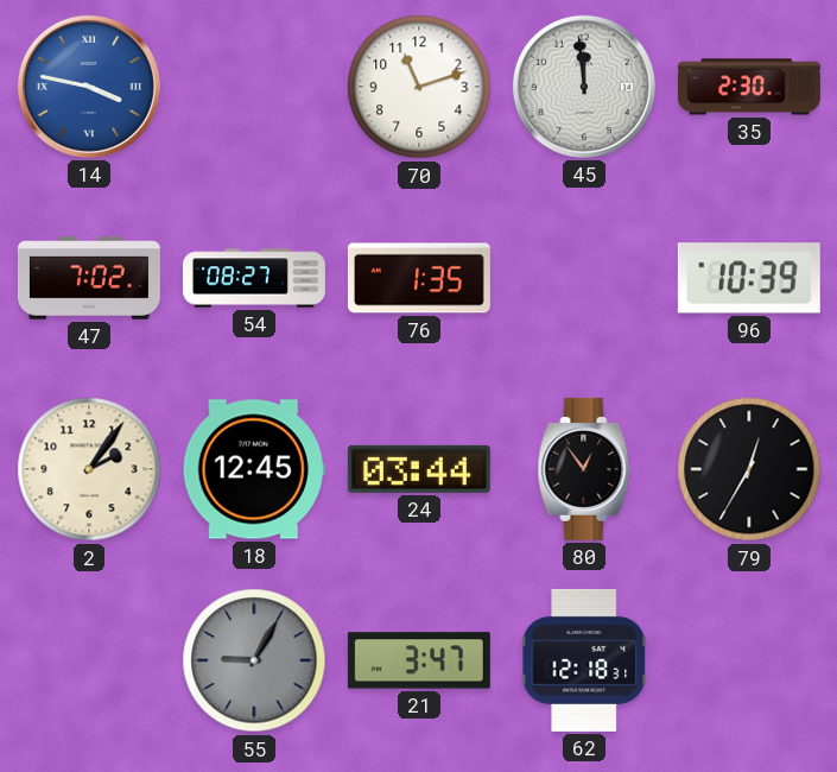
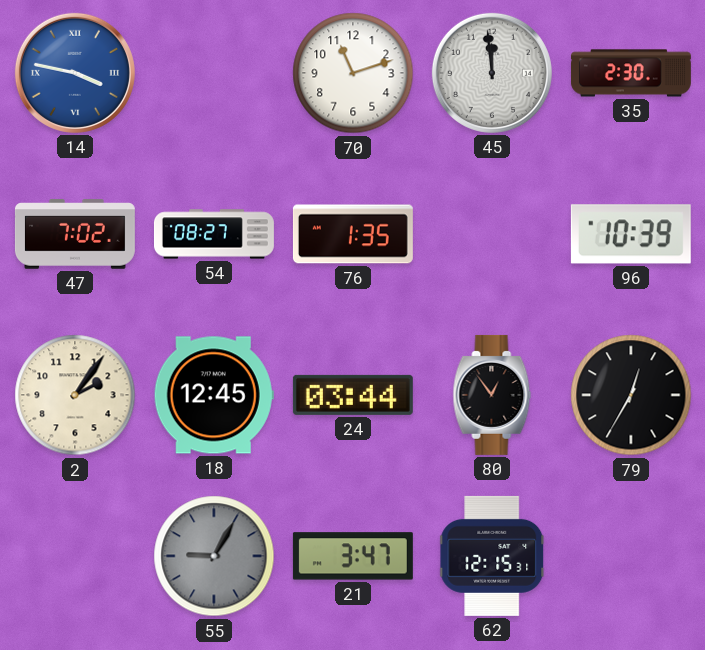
62: 12:18 -> 12:15 (493, 556)
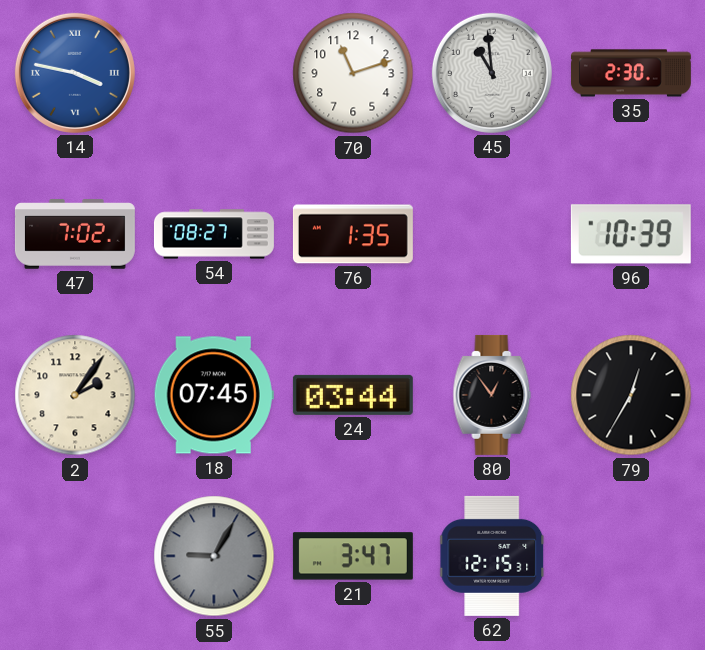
45: 11:59 -> 10:59 (492, 73)
18: 12:45 -> 07:45 (214, 395)
